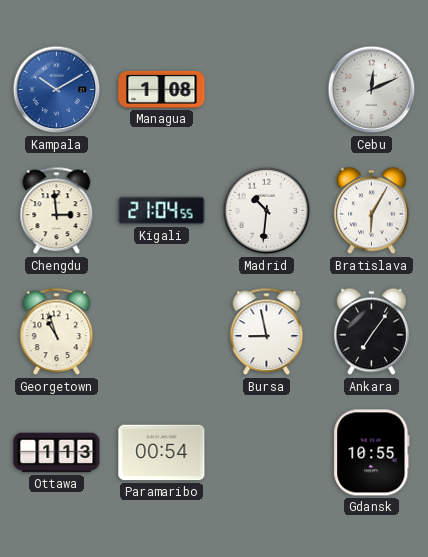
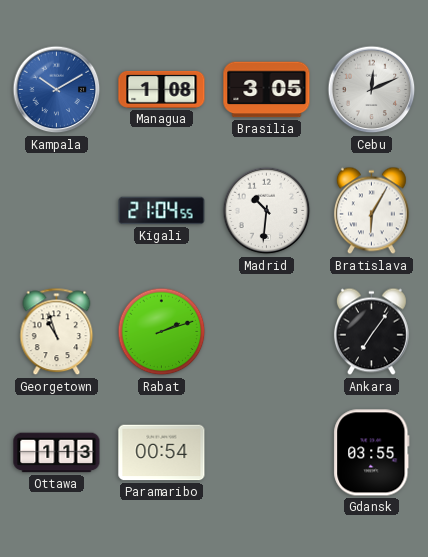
Brasilia: none -> 3:05 (267, 90)
Chengdu: 2:59 -> none (57, 211)
Rabat: none -> 2:12 (162, 332)
Bursa: 8:58 -> none (267, 332)
Gdansk: 10:55 -> 03:55 (372, 453)
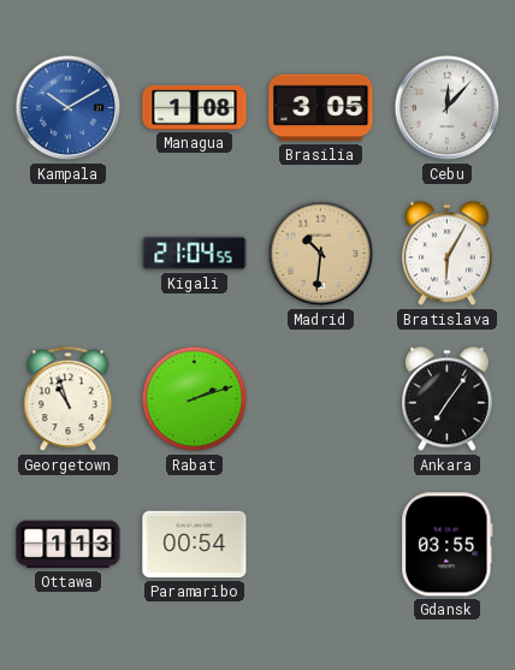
Cebu: 12:11 -> 12:07 (448, 108)
Madrid dial: white -> champagne (321, 254)
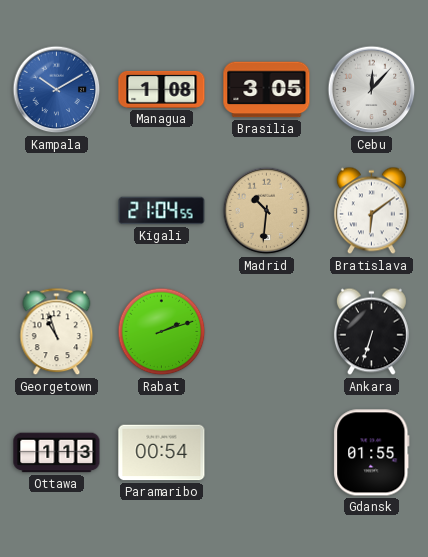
Bratislava: 6:05 -> 6:09 (371, 211)
Ankara: 7:06 -> 6:33 (371, 332)
Gdansk: 03:55 -> 01:55 (372, 453)
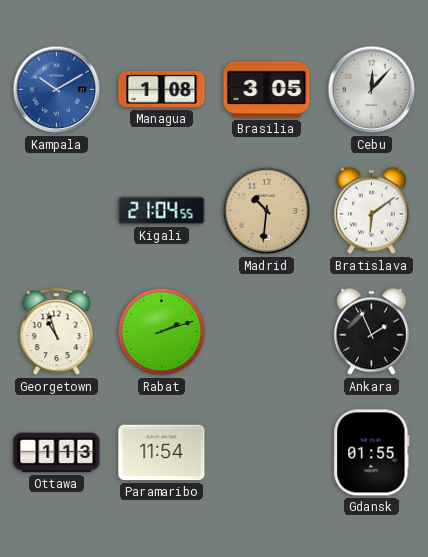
Ankara: 6:33 -> 1:56 (371, 332)
Paramaribo: 00:54 -> 11:54 (162, 453)
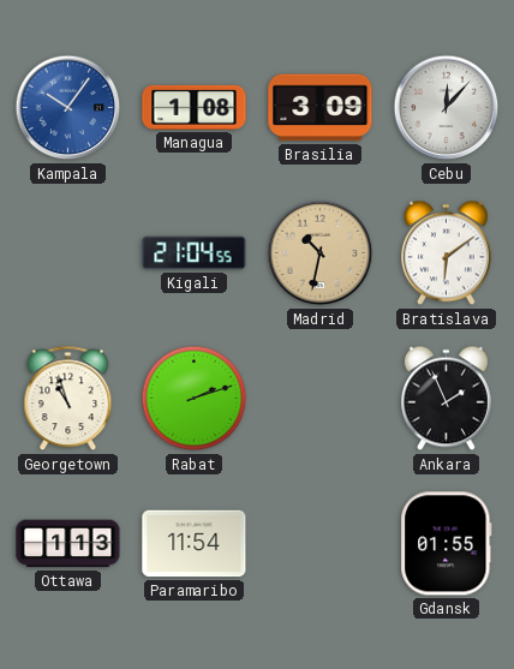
Kampala: 10:10 -> 10:06 (68, 108)
Brasilia: 3:05 -> 3:09 (321, 108)
Madrid: 10:31 -> 10:32 (321, 253)
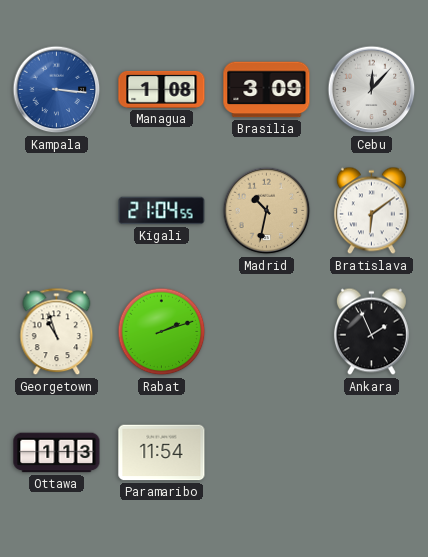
Kampala: 10:06 -> 3:16 (57, 90)
Gdansk: 01:55 -> none (447, 544)
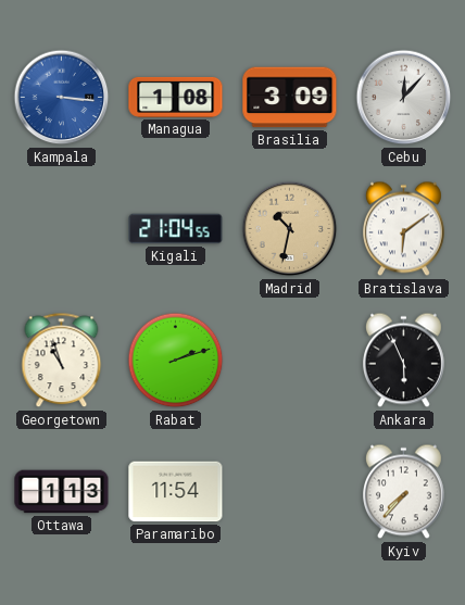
Ankara: 1:56 -> 5:56 (403, 361)
Kyiv: none -> 7:37 (403, 492)
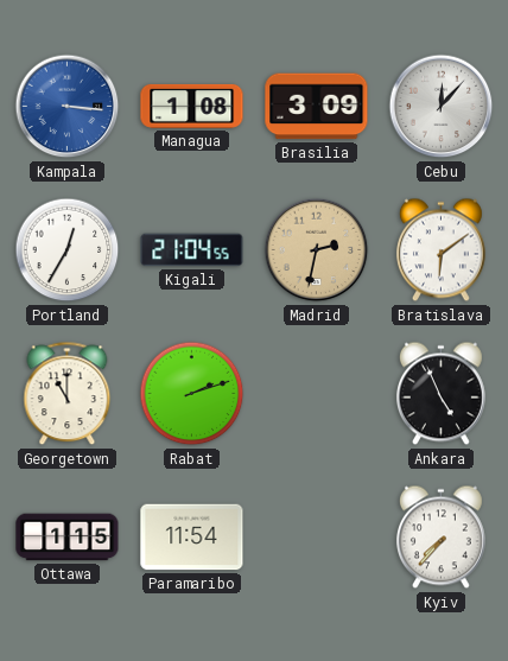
Portland: none -> 12:35 (68, 250)
Madrid: 10:32 -> 2:32 (317, 250)
Georgetown: 10:57 -> 11:00 (68, 394)
Ankara: 5:56 -> 4:56 (440, 394)
Ottawa: 1:13 -> 1:15 (68, 538)
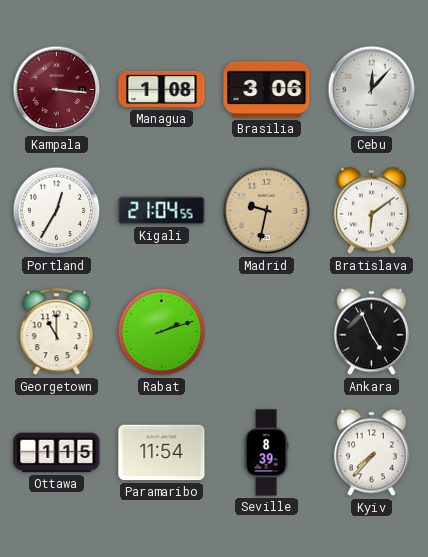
Kampala dial: blue -> burgundy (57, 90)
Brasilia: 3:09 -> 3:06 (267, 90)
Madrid: 2:32 -> 9:32 (267, 211)
Seville: none -> 8:39 (266, 453)
